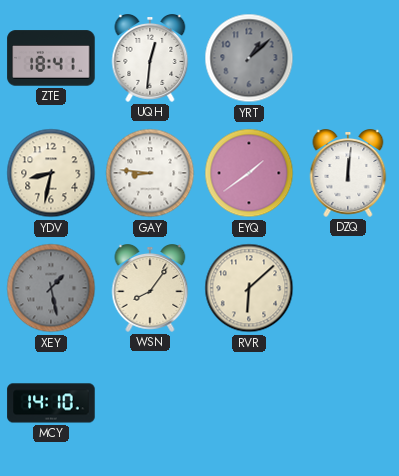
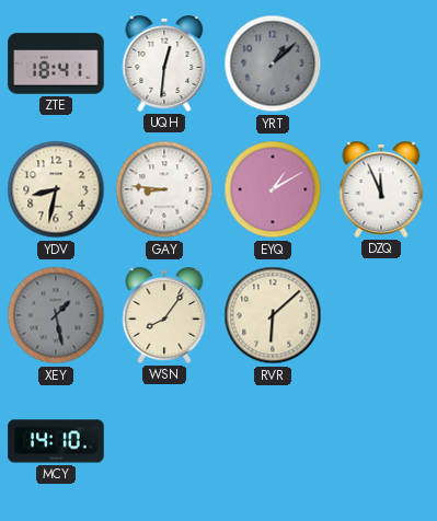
EYQ: 1:39 -> 1:10 (273, 189)
DZQ: 12:01 -> 11:56 (381, 190)
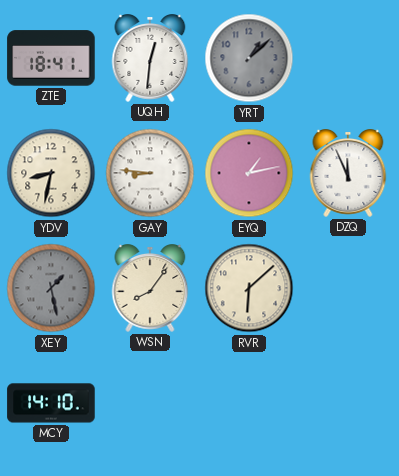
EYQ: 1:10 -> 1:13 (249, 173)
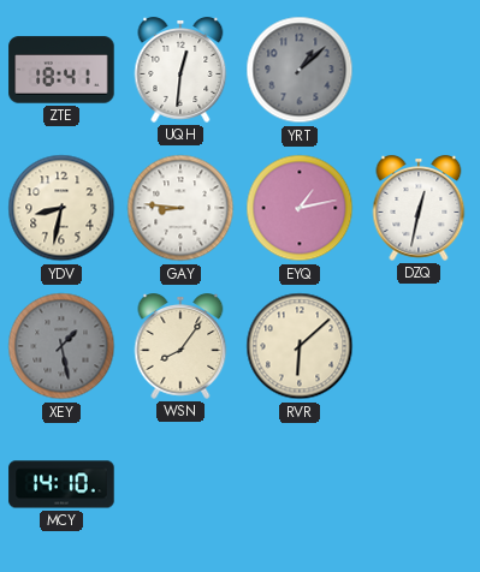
DZQ: 11:56 -> 12:32 (419, 209)
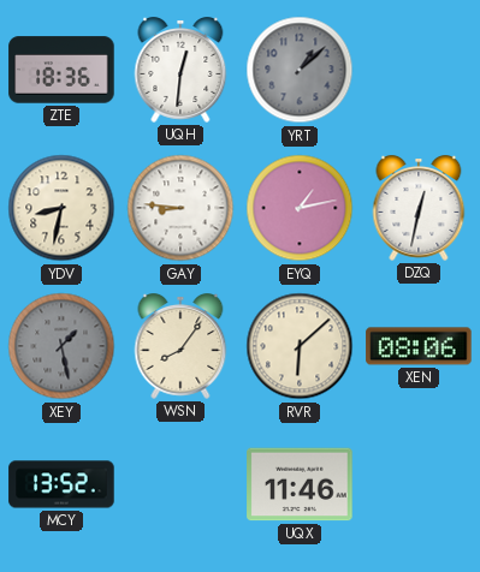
ZTE: 18:41 -> 18:36 (61, 70)
XEN: none -> 08:06 (419, 346)
MCY: 14:10 -> 13:52 (61, 484)
UQX: none -> 11:46 (300, 484)
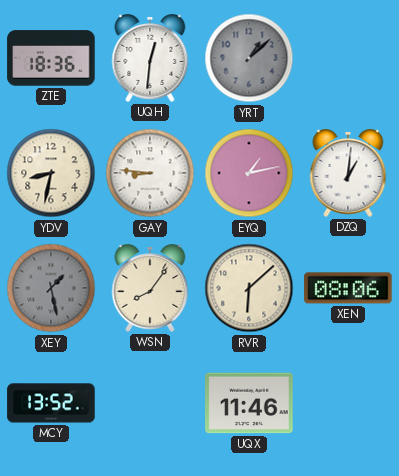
DZQ: 12:32 -> 1:01 (348, 174)
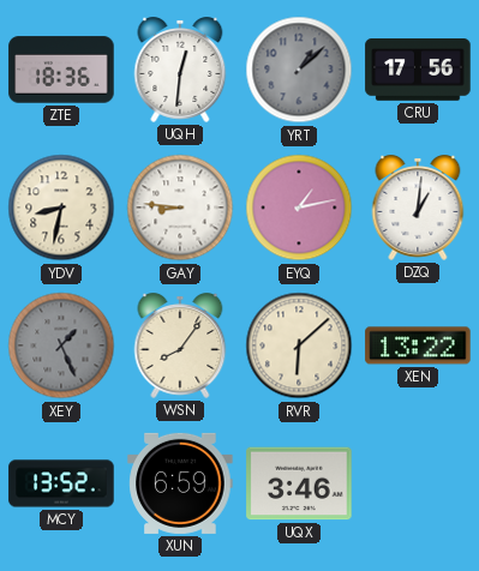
CRU: none -> 17:56 (418, 70)
XEY: 1:28 -> 1:26 (61, 345)
XEN: 08:06 -> 13:22 (418, 345)
XUN: none -> 6:59 (180, 483)
UQX: 11:46 -> 3:46 (299, 483)
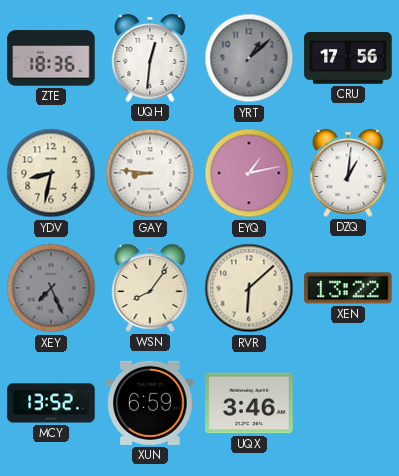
XEY: 1:26 -> 7:26 (51, 288)
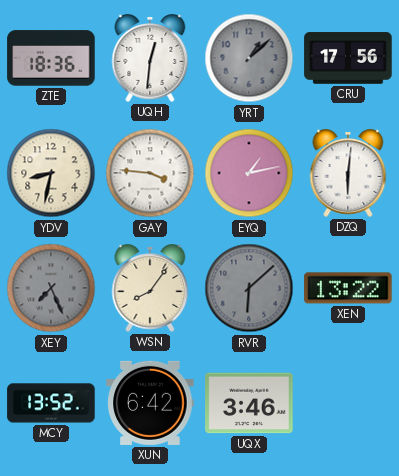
GAY: 8:46 -> 3:46 (150, 173)
DZQ: 1:01 -> 6:01 (348, 174)
RVR dial: cream -> grey (249, 288)
XUN: 6:59 -> 6:42 (150, 403)
